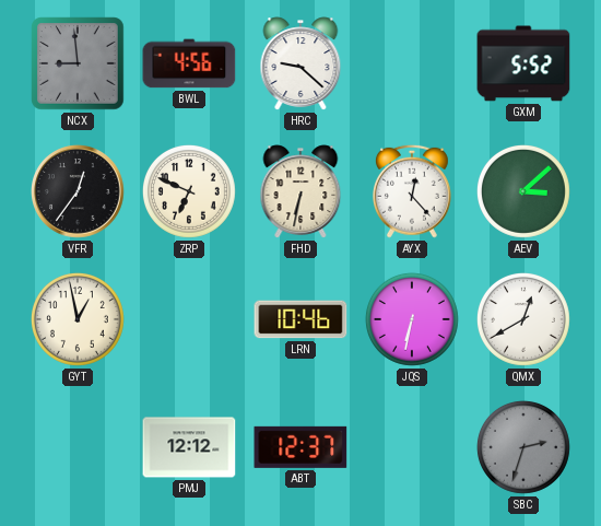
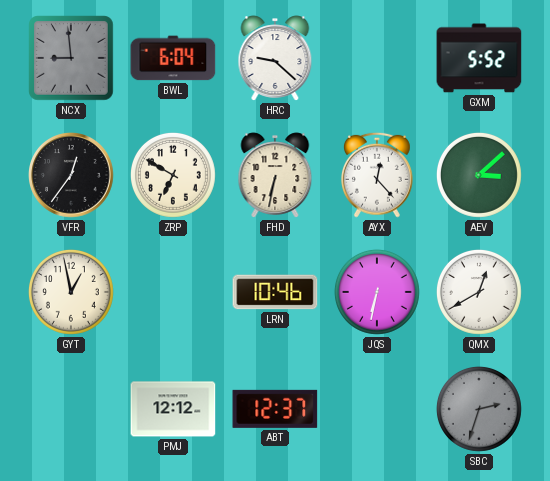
BWL: 4:56 -> 6:04 (173, 58)
ZRP: 6:49 -> 6:50 (173, 175)
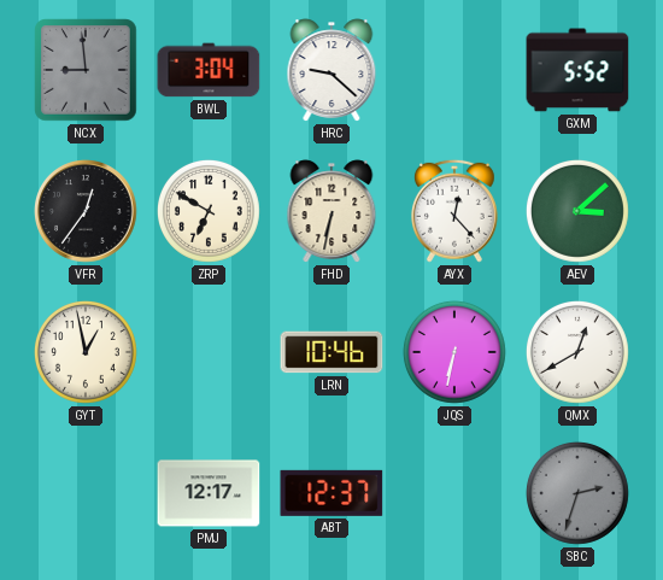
BWL: 6:04 -> 3:04 (209, 70)
PMJ: 12:12 -> 12:17 (209, 493)
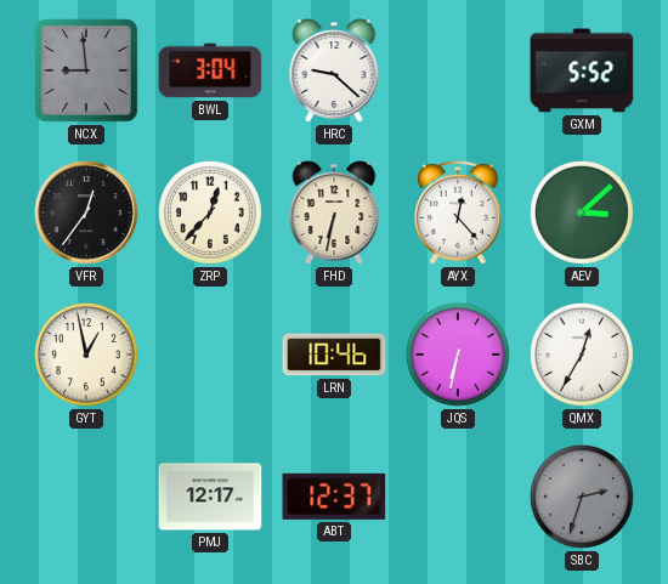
ZRP: 6:50 -> 12:37 (210, 212)
QMX: 12:40 -> 12:35 (582, 355)
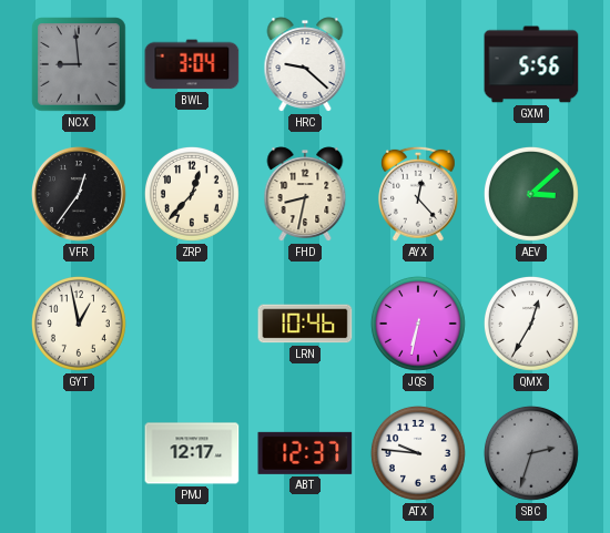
GXM: 5:52 -> 5:56 (531, 64)
FHD: 6:32 -> 8:32 (305, 194)
ATX: none -> 9:46 (418, 453)
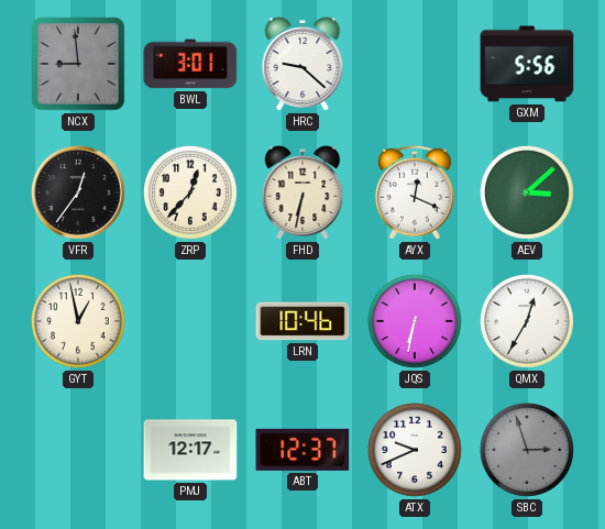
BWL: 3:04 -> 3:01 (190, 64)
FHD: 8:32 -> 6:32 (302, 192)
AYX: 12:23 -> 12:19 (415, 192)
ATX: 9:46 -> 9:41 (415, 450)
SBC: 2:33 -> 2:57 (527, 450)
